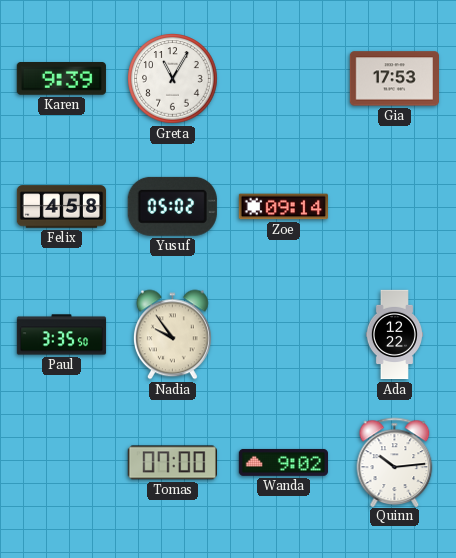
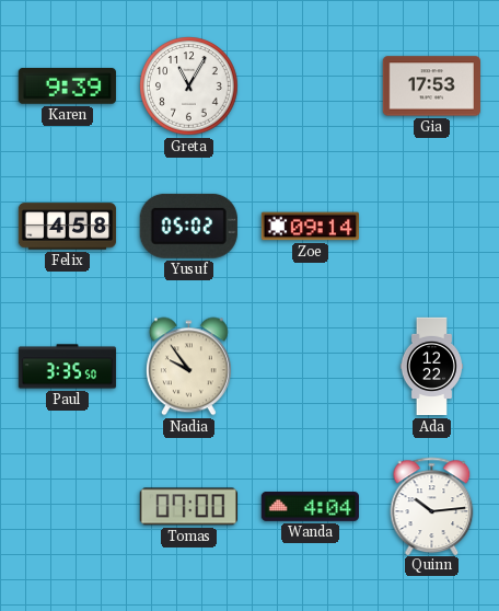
Wanda: 9:02 -> 4:04 (310, 506)
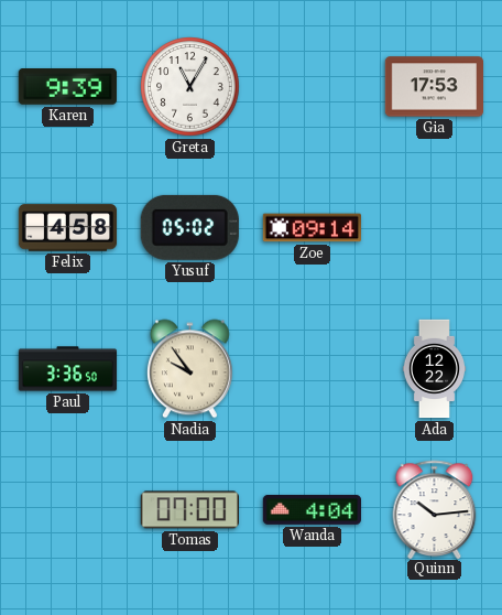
Paul: 3:35 -> 3:36 (68, 369)
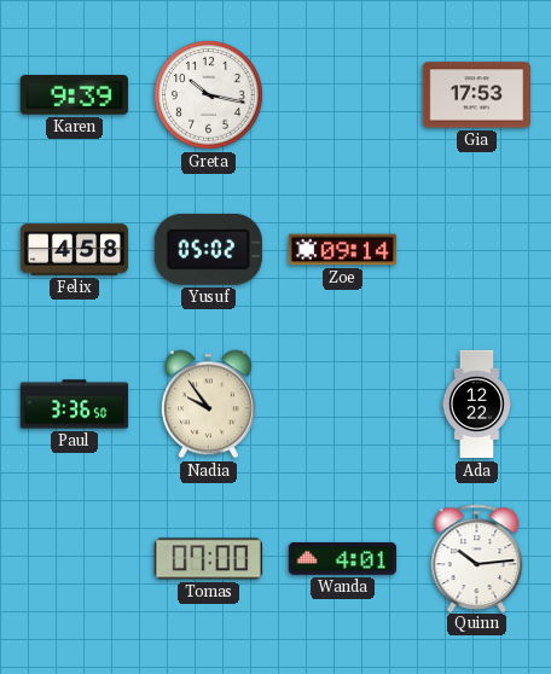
Greta: 11:05 -> 10:17 (209, 95)
Wanda: 4:04 -> 4:01 (342, 558)
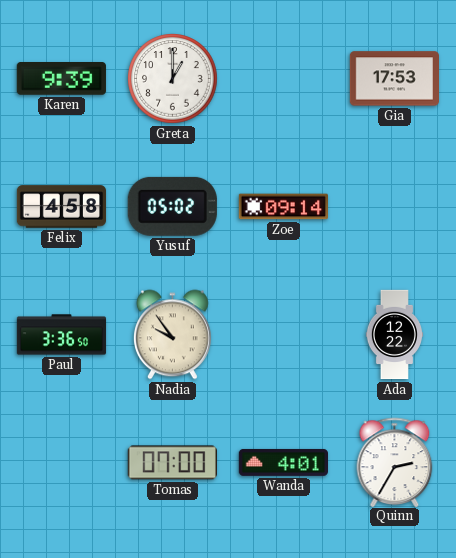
Greta: 10:17 -> 1:00 (173, 79)
Quinn: 10:14 -> 2:35 (395, 462)
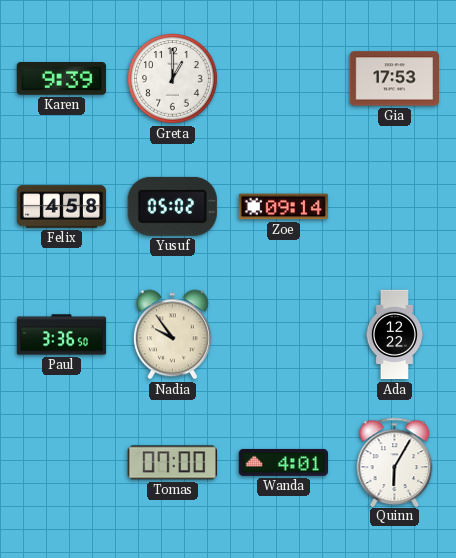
Quinn: 2:35 -> 6:05 (395, 462)
